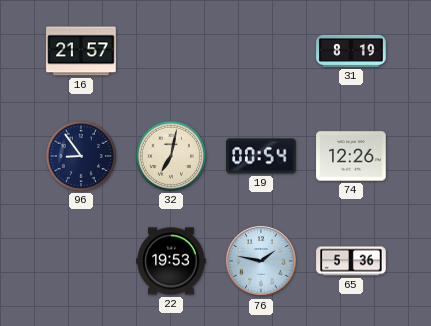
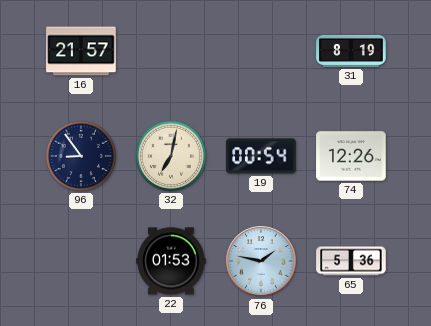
22: 19:53 -> 01:53 (171, 261)
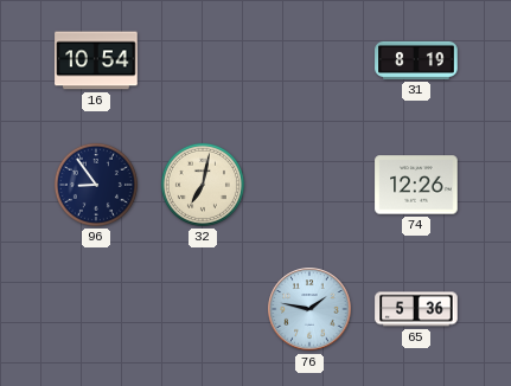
16: 21:57 -> 10:54 (96, 60)
19: 00:54 -> none (261, 156)
22: 01:53 -> none (171, 261)
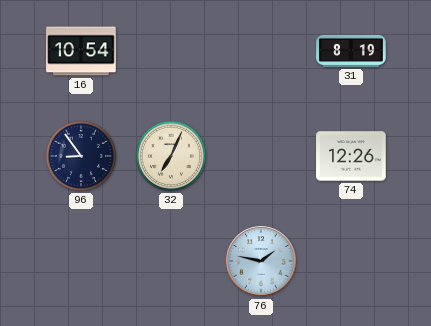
32: 7:02 -> 7:04 (171, 156)
65: 5:36 -> none (416, 309)
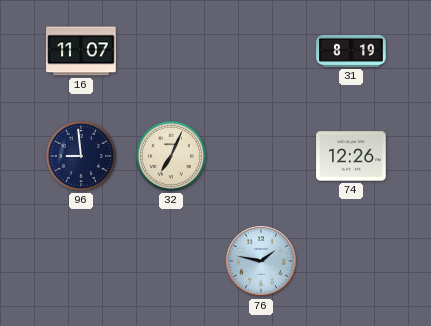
16: 10:54 -> 11:07 (81, 51)
96: 8:54 -> 8:59 (81, 156)
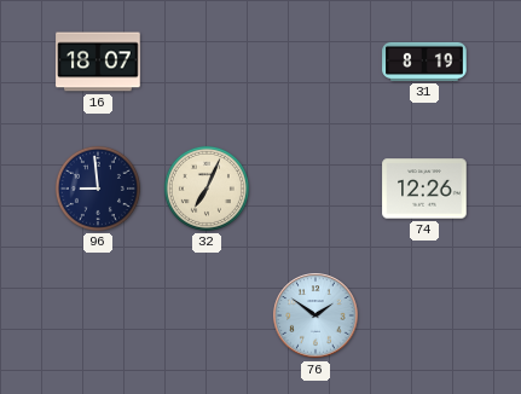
16: 11:07 -> 18:07 (98, 62)
76: 1:47 -> 1:51 (316, 315)
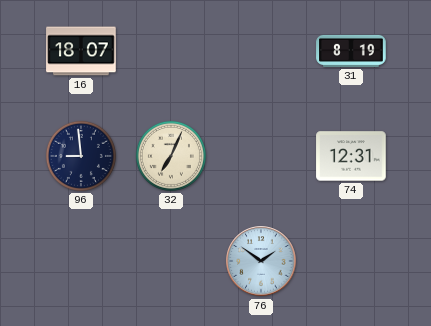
74: 12:26 -> 12:31 (351, 156)
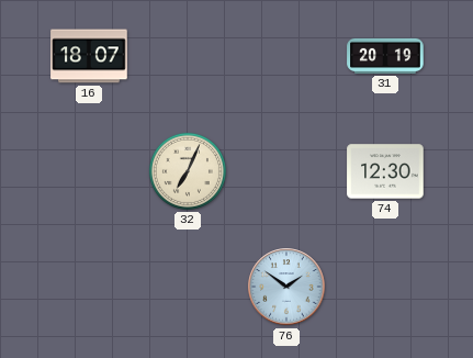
31: 8:19 -> 20:19 (385, 56)
96: 8:59 -> none (81, 156)
74: 12:31 -> 12:30 (385, 171)
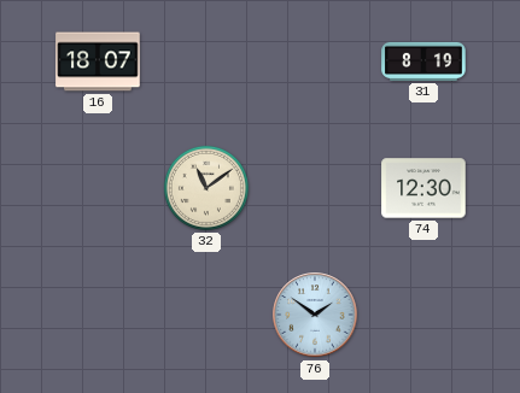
31: 20:19 -> 8:19 (423, 61)
32: 7:04 -> 11:09 (206, 188)
